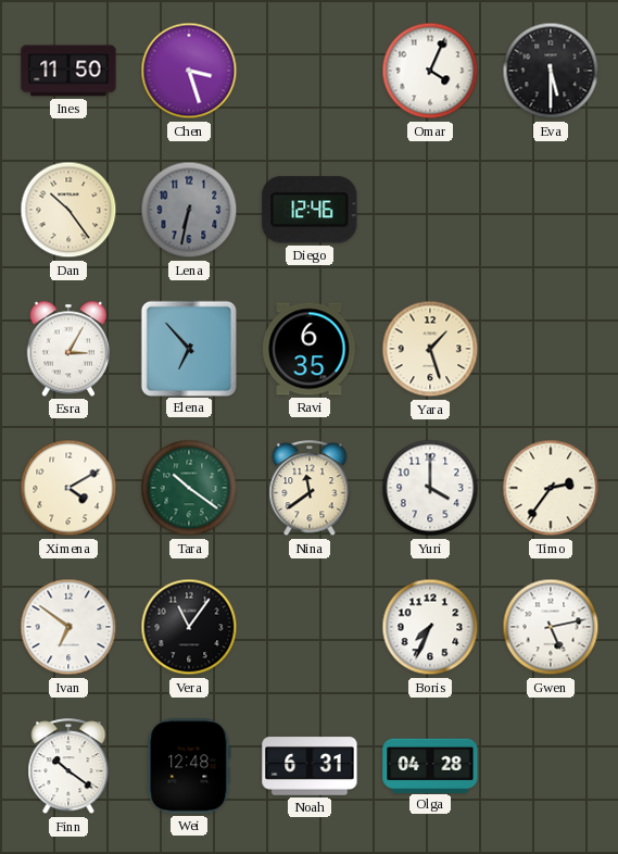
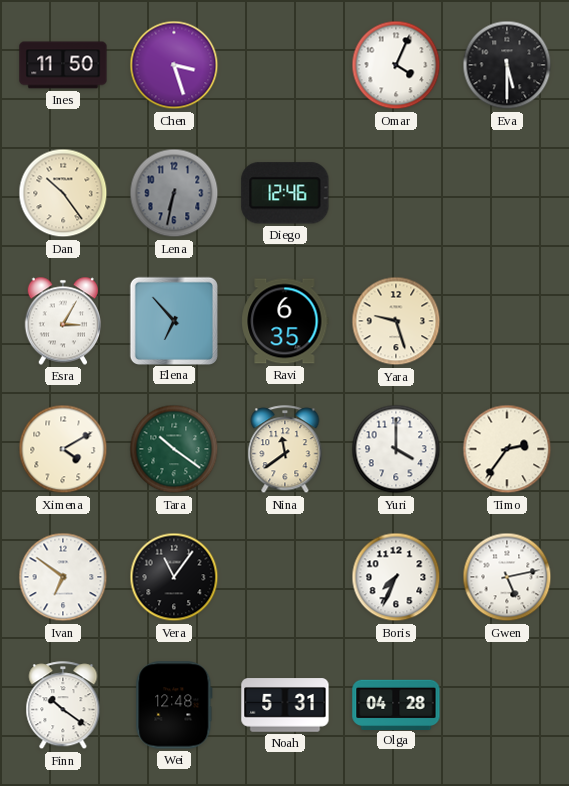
Yara: 1:27 -> 9:27 (396, 321)
Noah: 6:31 -> 5:31 (285, 705)
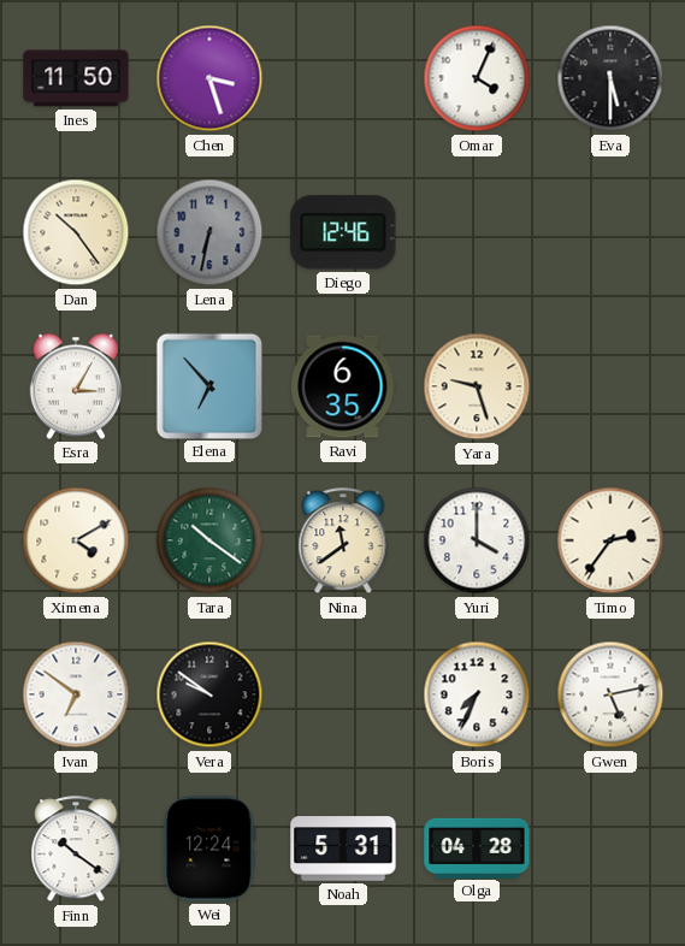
Vera: 11:06 -> 9:51 (209, 694)
Wei: 12:48 -> 12:24 (209, 849)
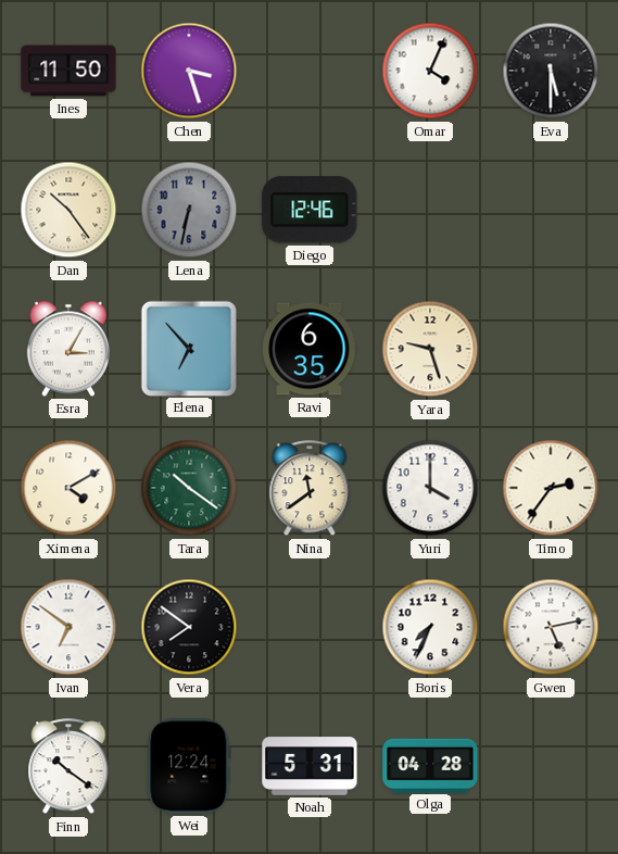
Vera: 9:51 -> 7:51 (189, 627)
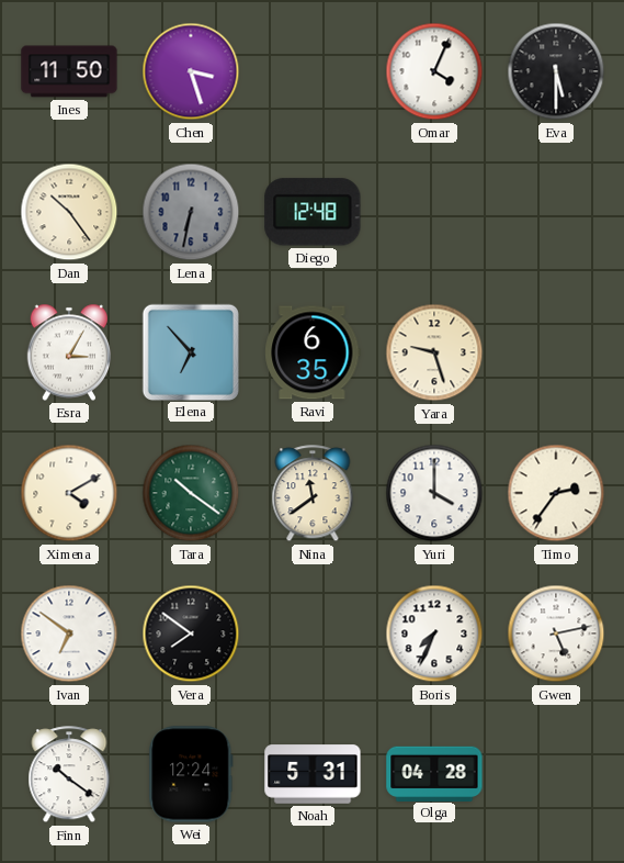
Diego: 12:46 -> 12:48 (313, 212)
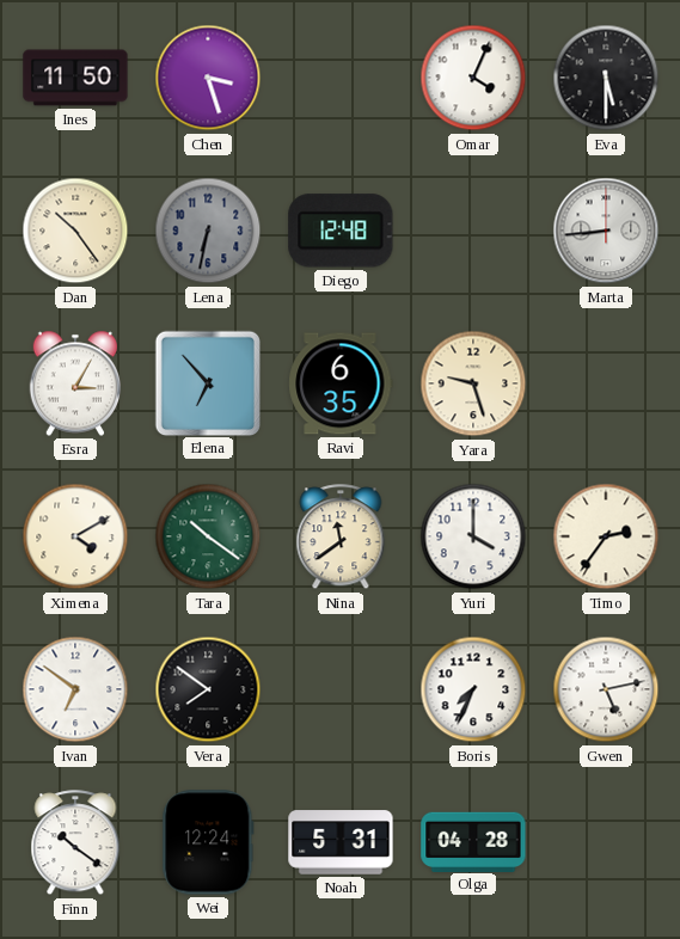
Marta: none -> 8:44 (606, 231)
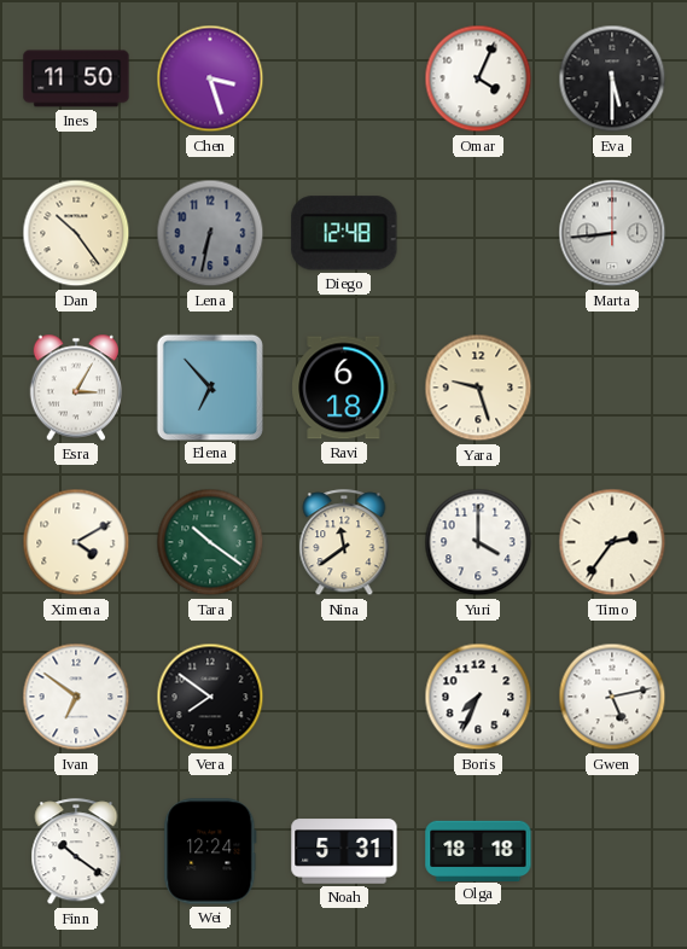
Ravi: 6:35 -> 6:18 (344, 388)
Olga: 04:28 -> 18:18 (478, 850)
